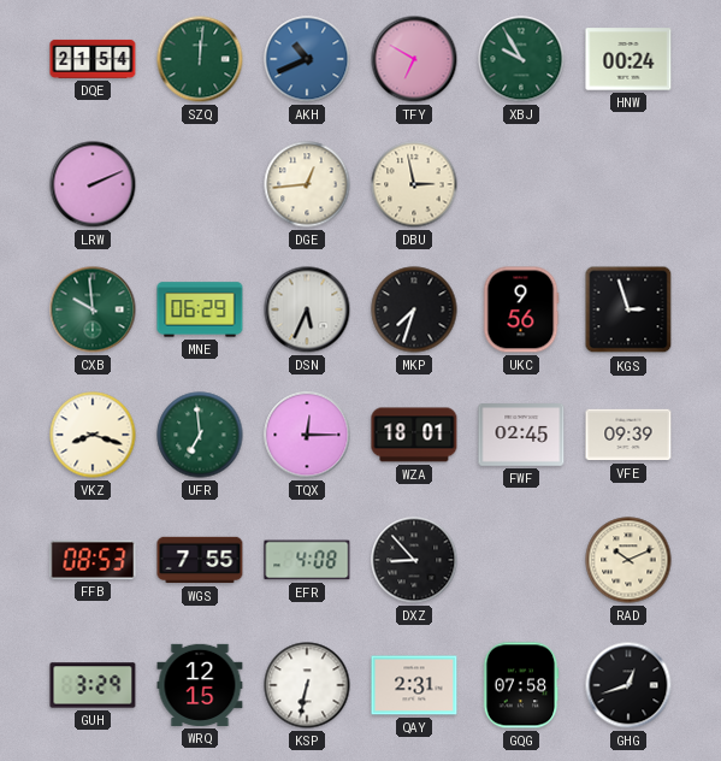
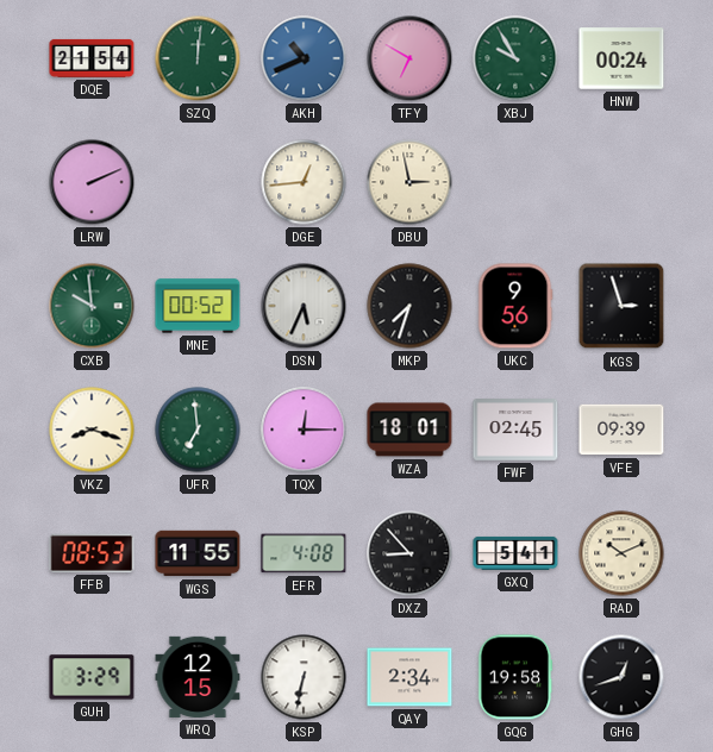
MNE: 06:29 -> 00:52 (198, 306)
WGS: 7:55 -> 11:55 (198, 553)
GXQ: none -> 5:41 (515, 553)
QAY: 2:31 -> 2:34 (409, 677)
GQG: 07:58 -> 19:58 (515, 677)
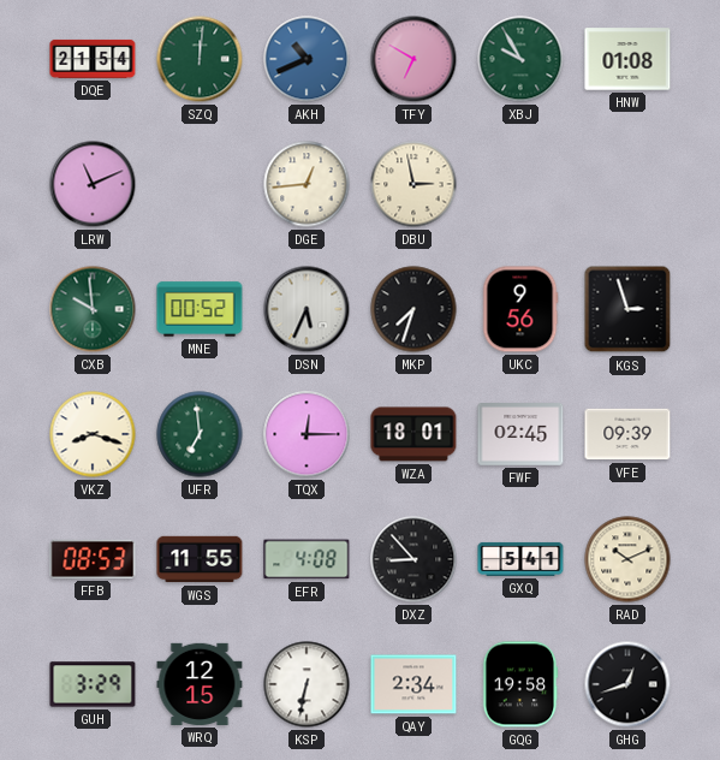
HNW: 00:24 -> 01:08 (627, 59)
LRW: 2:11 -> 11:11 (93, 184)
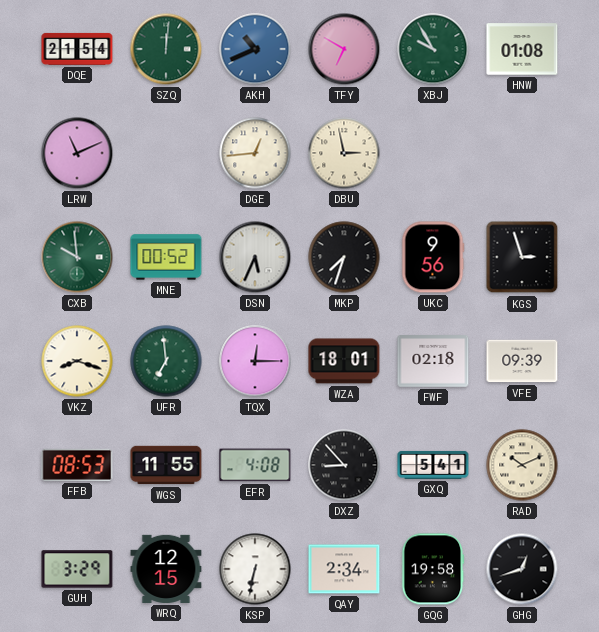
FWF: 02:45 -> 02:18 (433, 362)
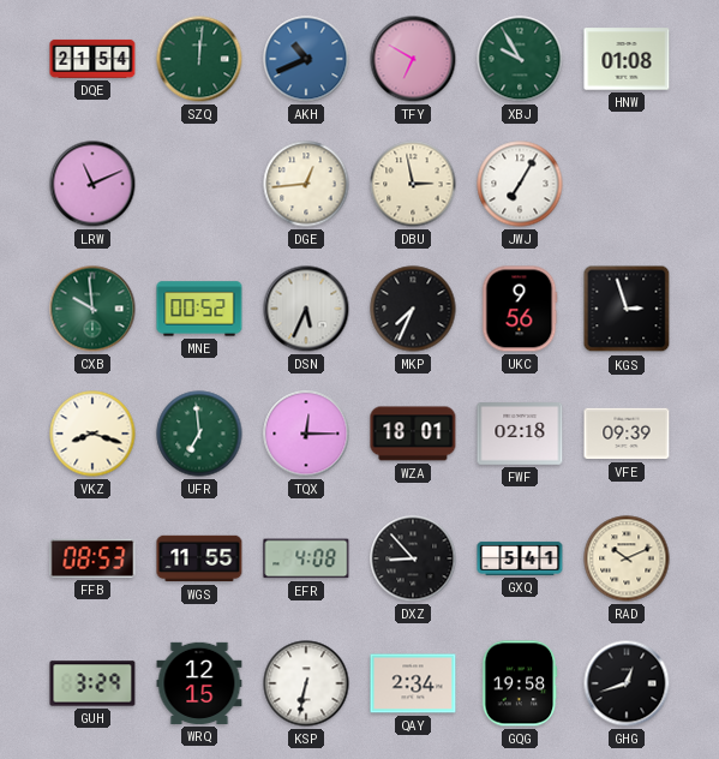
JWJ: none -> 7:05 (520, 184)
MKP: 7:33 -> 7:34 (413, 309)
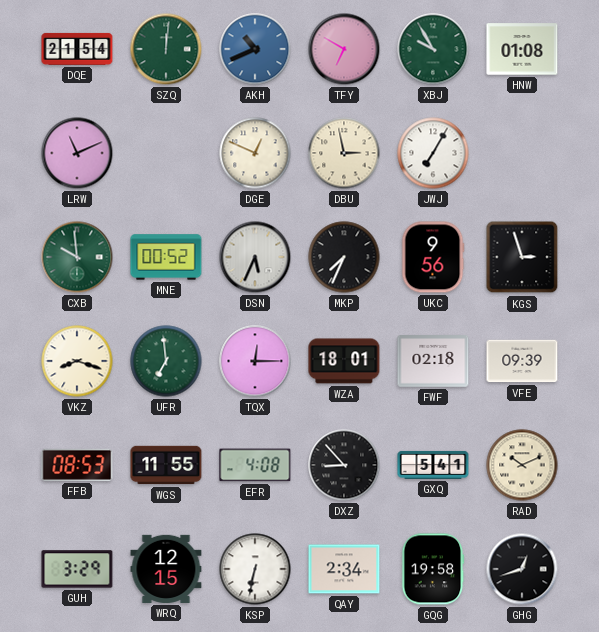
DGE: 12:44 -> 12:49 (255, 153)
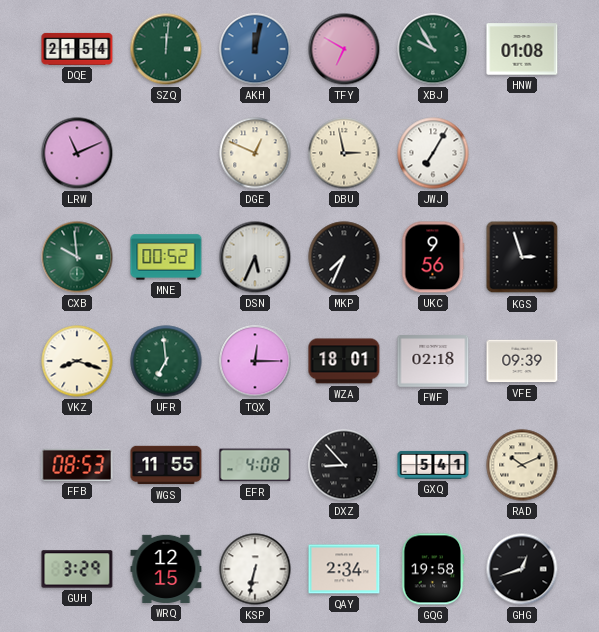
AKH: 10:41 -> 12:02 (255, 49)
